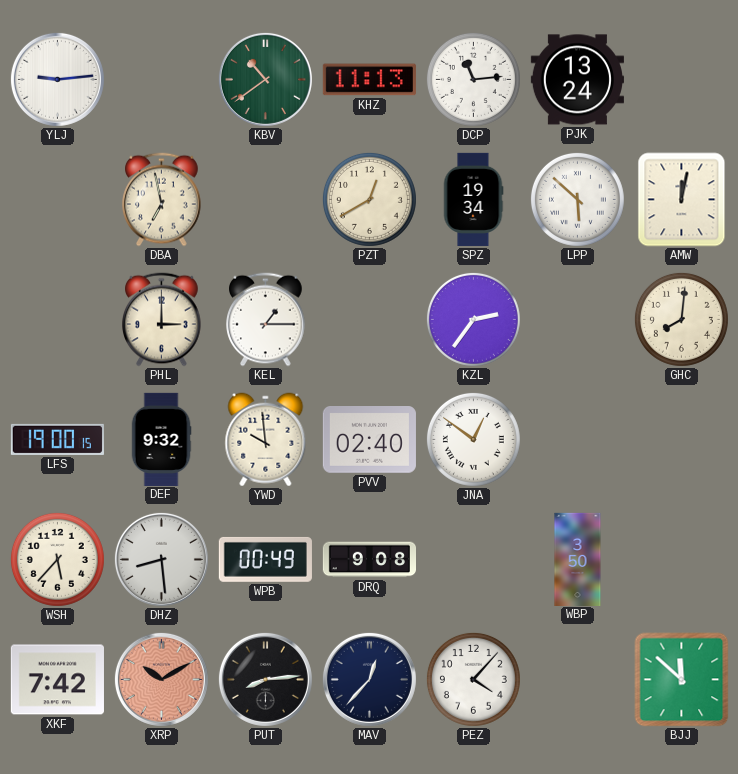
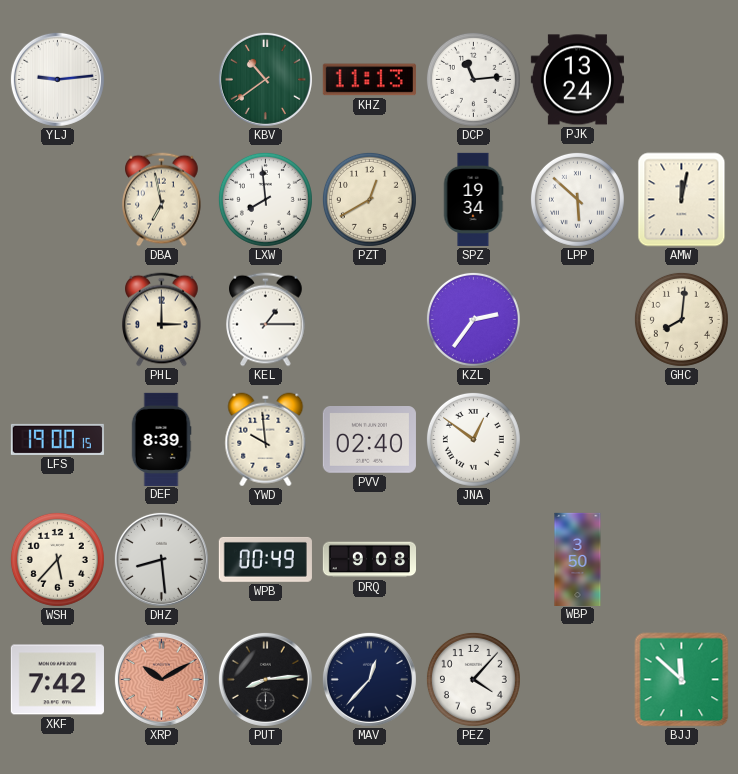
LXW: none -> 7:59 (265, 199)
DEF: 9:32 -> 8:39 (161, 439)
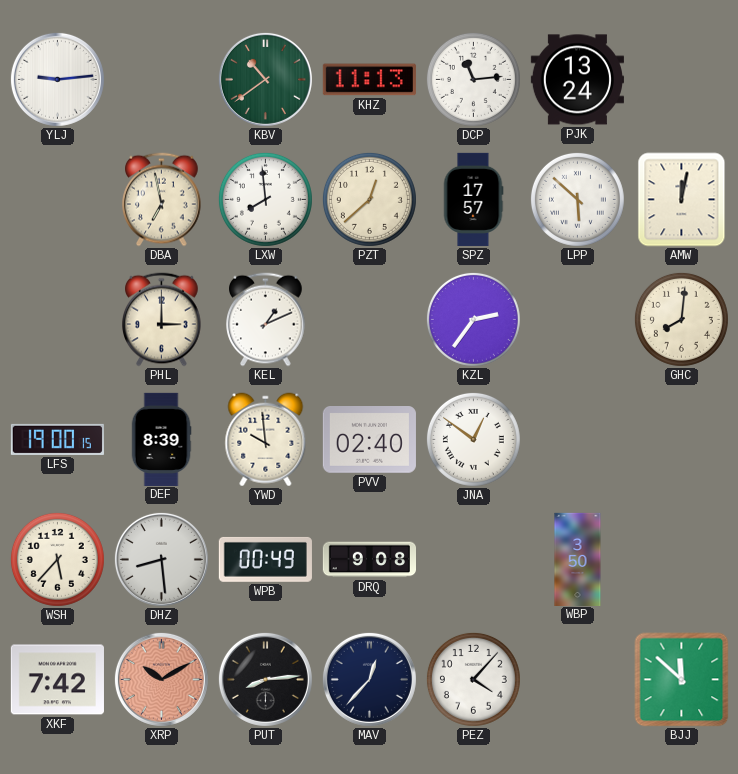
PZT: 12:40 -> 12:38 (369, 199)
SPZ: 19:34 -> 17:57 (473, 199)
KEL: 1:15 -> 1:11 (266, 320)
